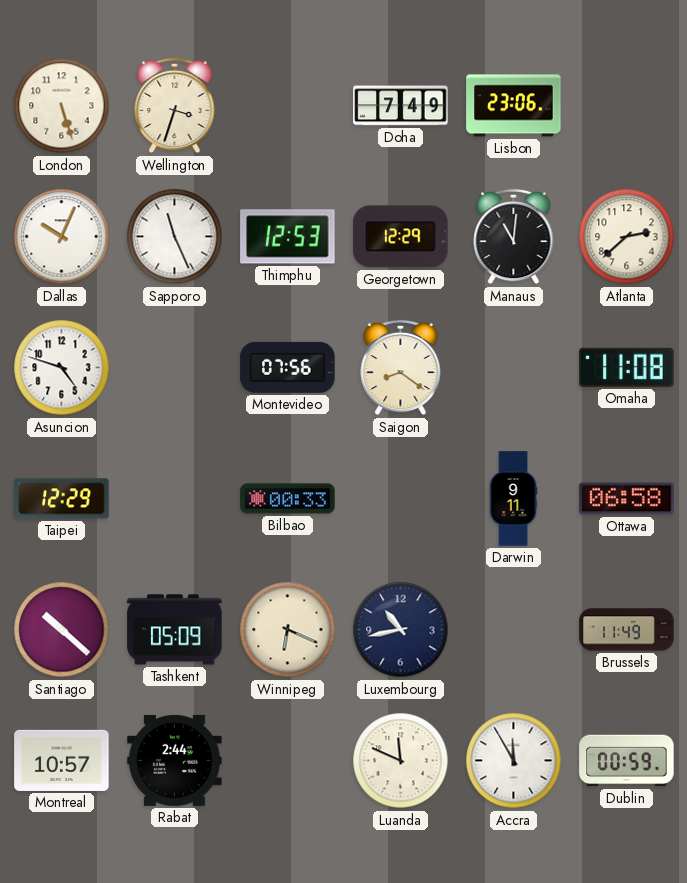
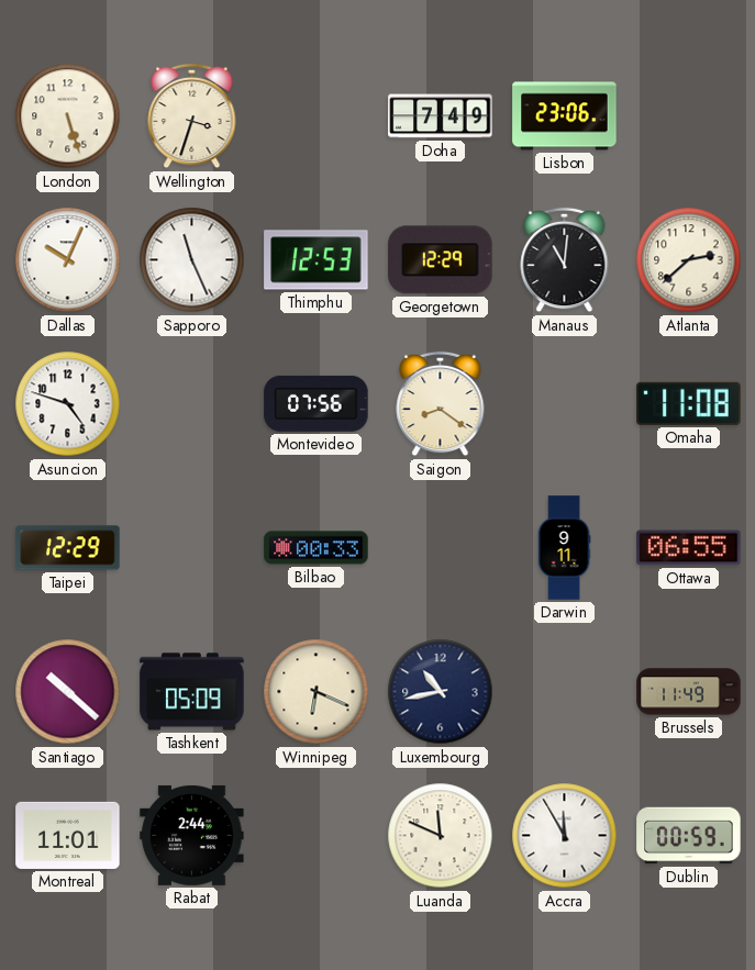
Ottawa: 06:58 -> 06:55 (689, 548)
Montreal: 10:57 -> 11:01 (68, 835)
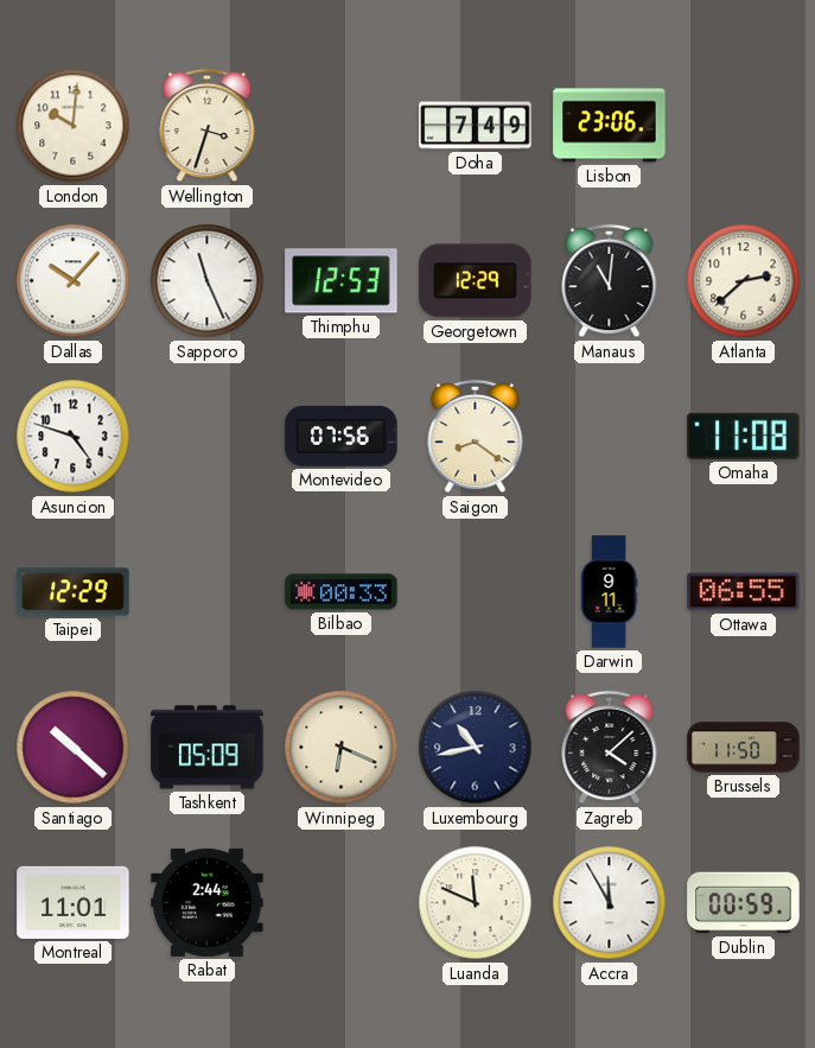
London: 5:27 -> 10:01 (74, 126)
Dallas: 10:04 -> 10:07 (74, 281)
Zagreb: none -> 4:08 (610, 748)
Brussels: 11:49 -> 11:50 (744, 748)
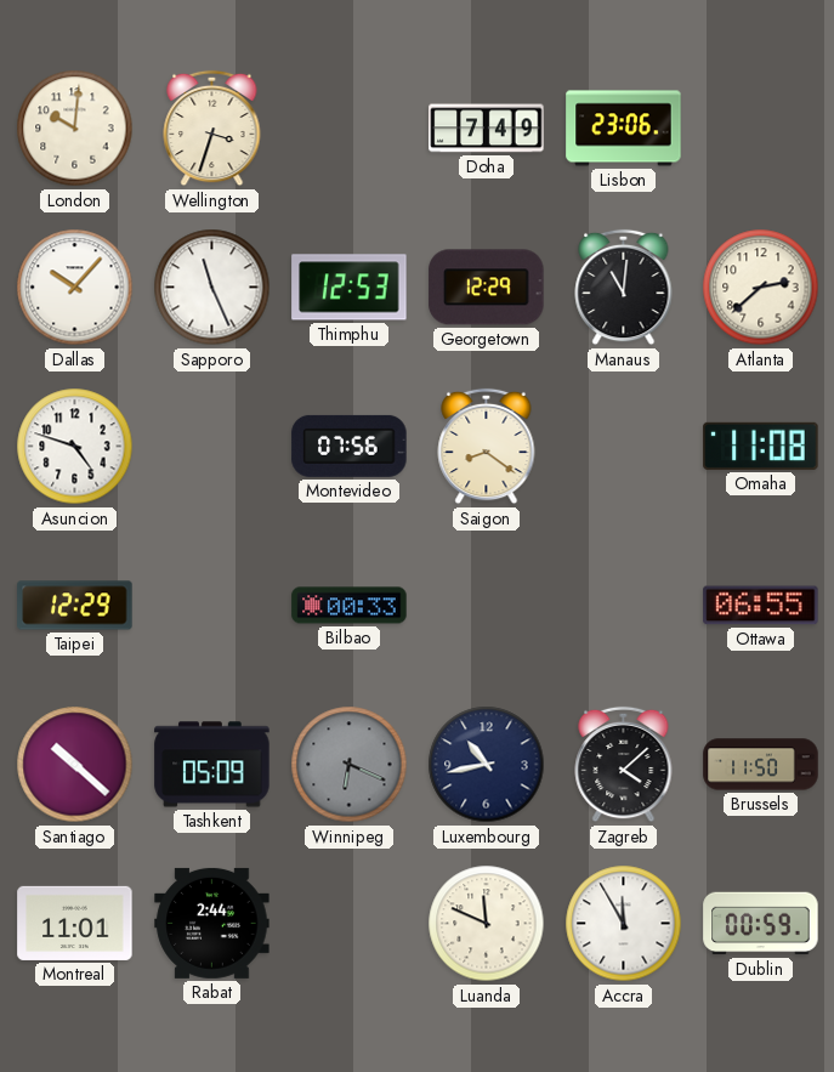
Darwin: 9:11 -> none (609, 592)
Winnipeg dial: cream -> grey (350, 765)
